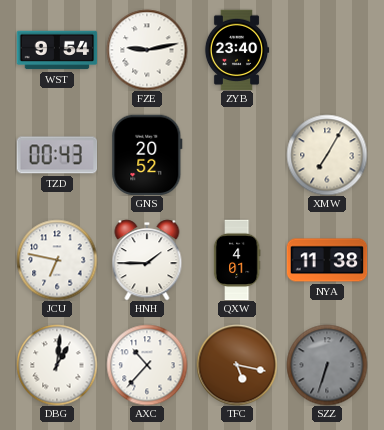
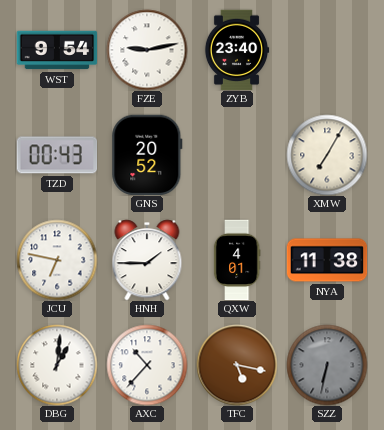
SZZ: 6:33 -> 6:32 (327, 365)
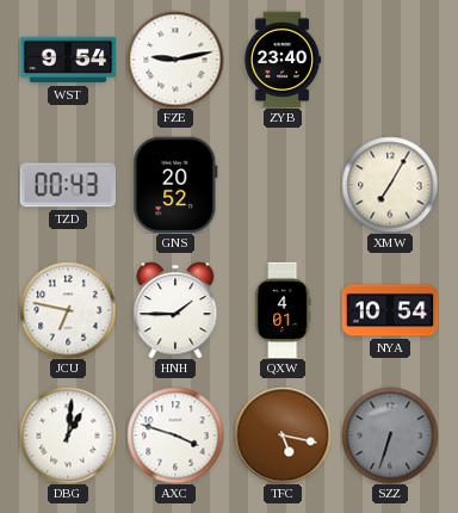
NYA: 11:38 -> 10:54 (390, 310)
AXC: 10:37 -> 3:48 (175, 435)
SZZ: 6:32 -> 6:33 (390, 435)
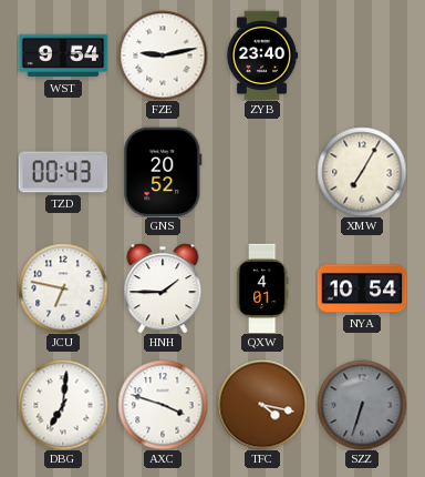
DBG: 1:01 -> 7:01 (63, 405)
TFC: 5:17 -> 4:17 (262, 405)
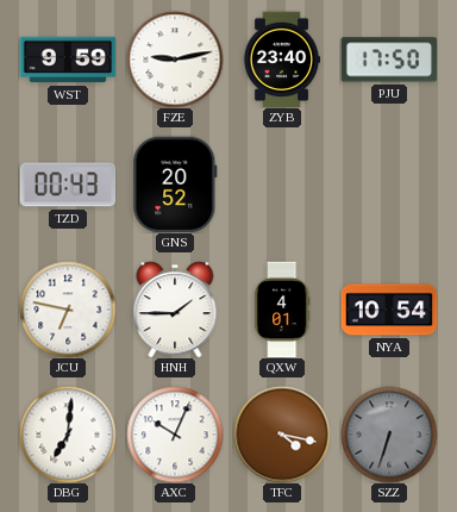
WST: 9:54 -> 9:59 (68, 60)
PJU: none -> 17:50 (389, 60)
XMW: 7:05 -> none (362, 172)
AXC: 3:48 -> 10:04 (175, 435)
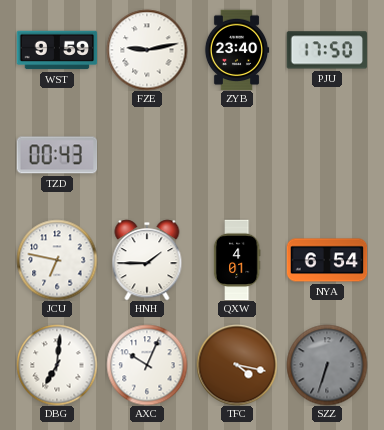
GNS: 20:52 -> none (175, 185)
NYA: 10:54 -> 6:54 (327, 260)
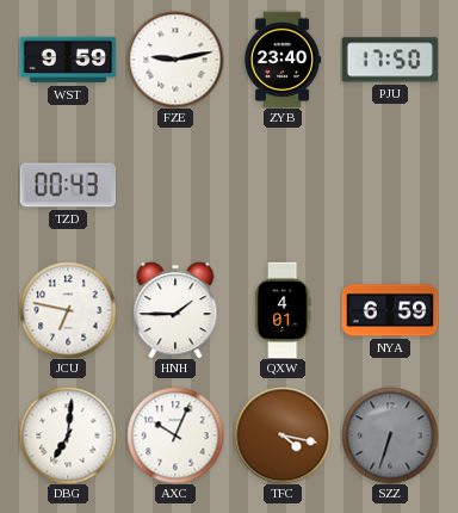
NYA: 6:54 -> 6:59 (390, 310)
